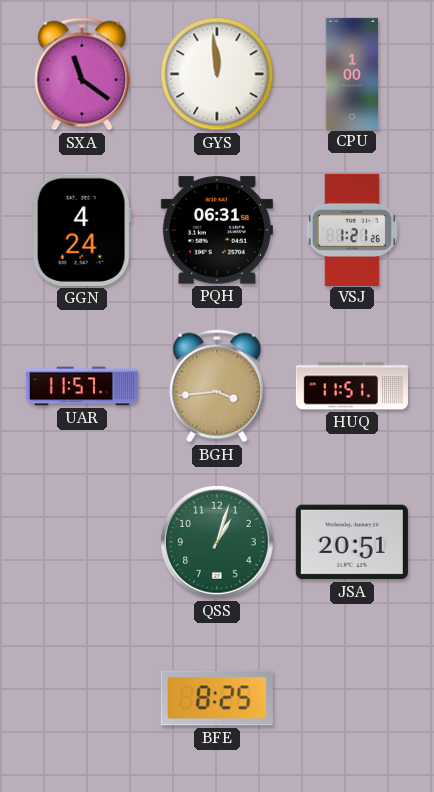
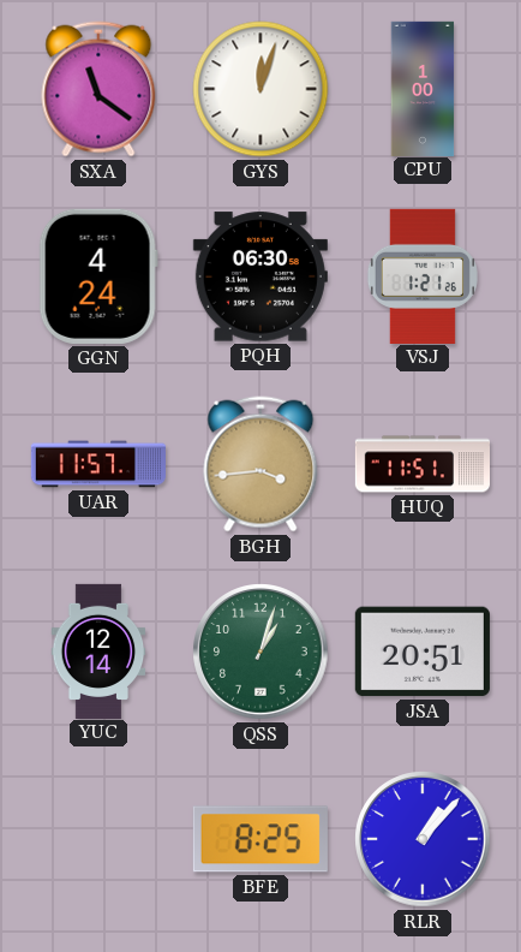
GYS: 11:59 -> 12:03 (260, 89)
PQH: 06:31 -> 06:30 (260, 276)
YUC: none -> 12:14 (98, 650)
RLR: none -> 1:07 (423, 839)
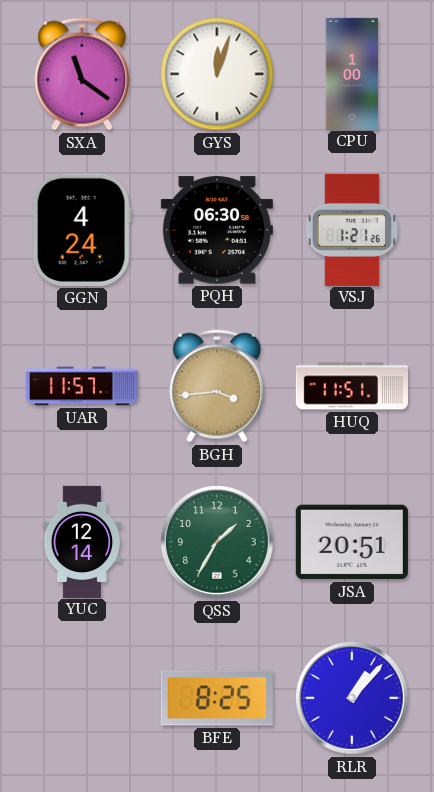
QSS: 1:03 -> 1:35 (217, 542)
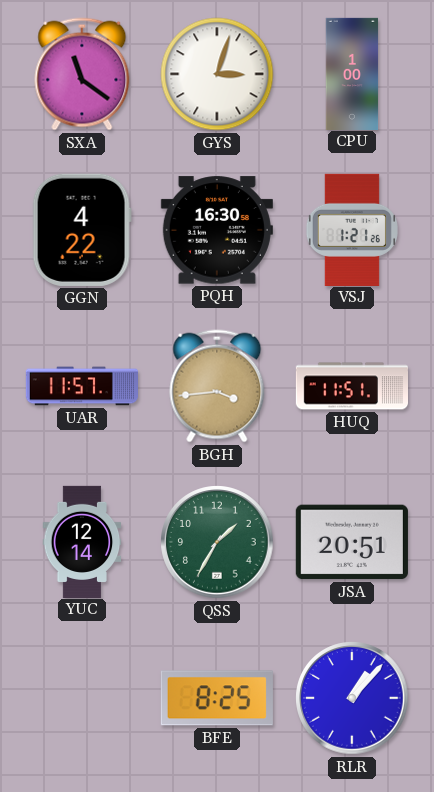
GYS: 12:03 -> 3:03 (217, 74)
GGN: 4:24 -> 4:22 (82, 230)
PQH: 06:30 -> 16:30 (217, 230)
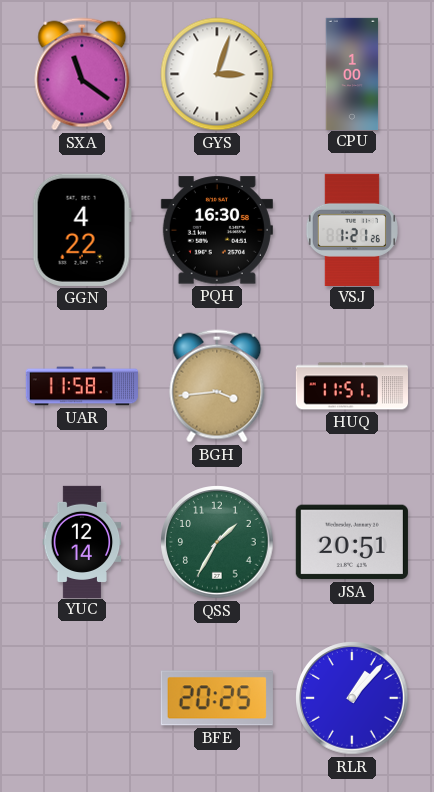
UAR: 11:57 -> 11:58 (81, 386)
BFE: 8:25 -> 20:25 (217, 698)
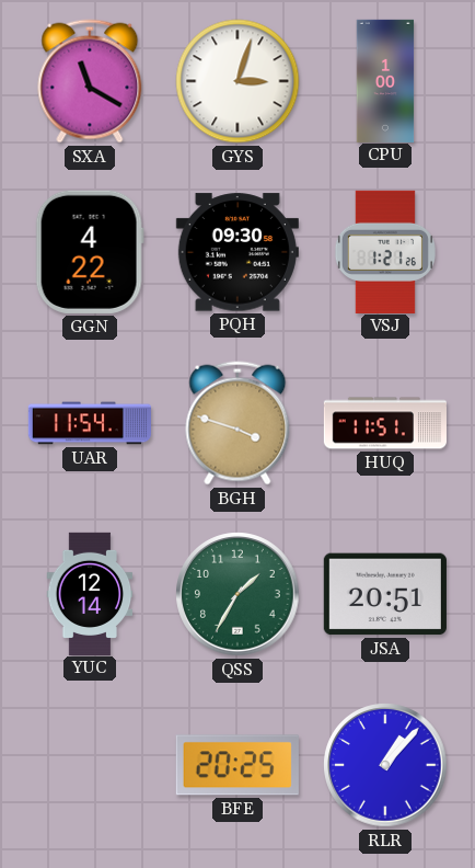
SXA: 11:21 -> 11:20 (90, 81)
PQH: 16:30 -> 09:30 (237, 252)
UAR: 11:58 -> 11:54 (89, 423)
BGH: 3:44 -> 3:48 (237, 423)
